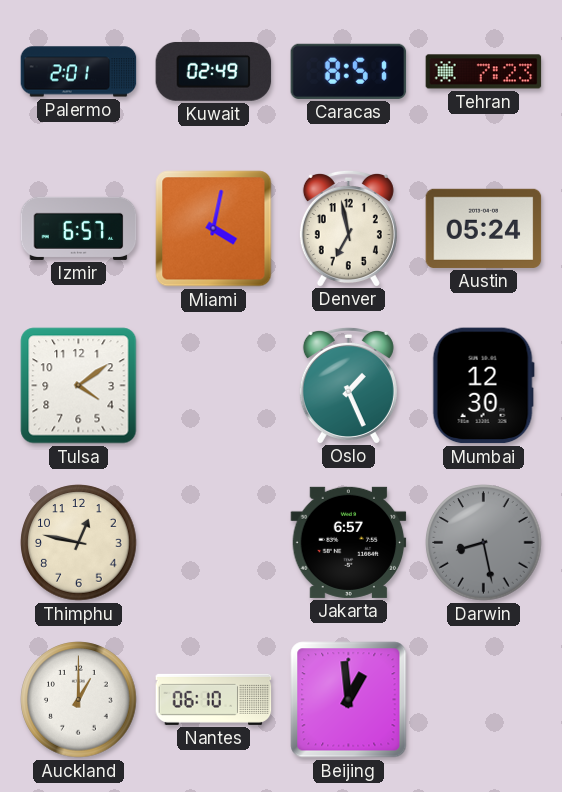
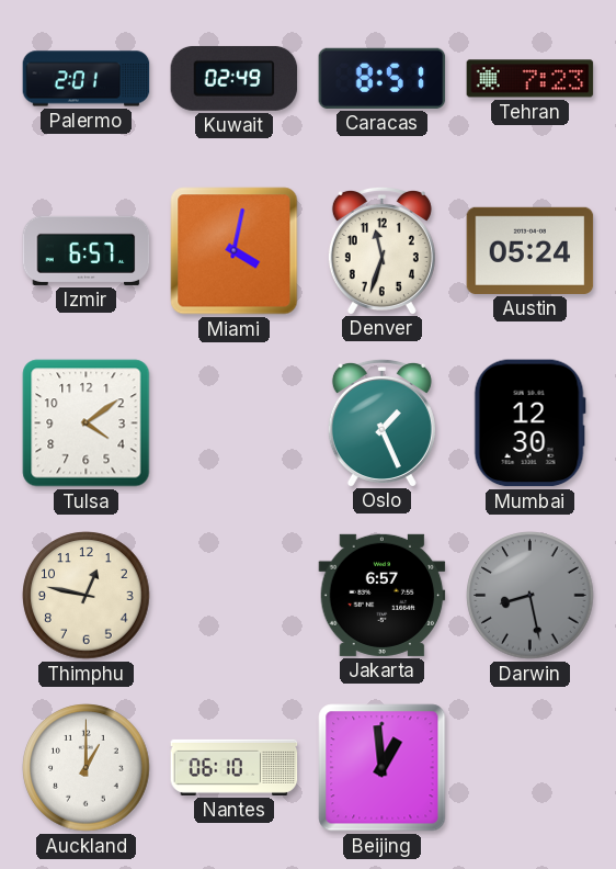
Denver: 6:58 -> 11:33 (381, 250)
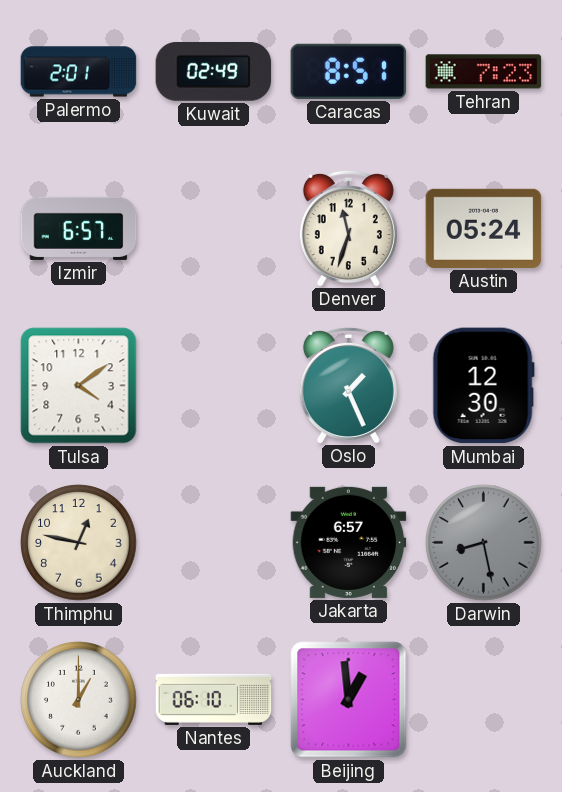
Miami: 4:02 -> none (235, 251)
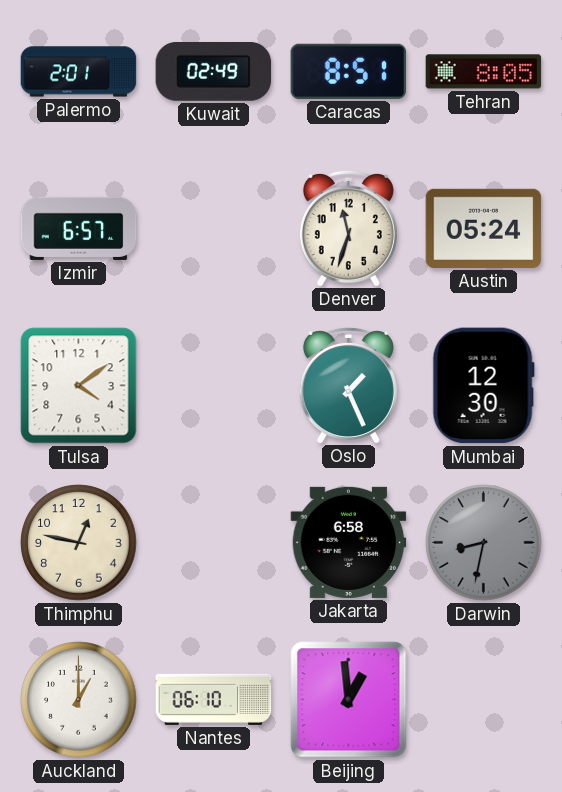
Tehran: 7:23 -> 8:05 (484, 72)
Jakarta: 6:57 -> 6:58 (349, 542)
Darwin: 8:28 -> 8:32 (484, 543)
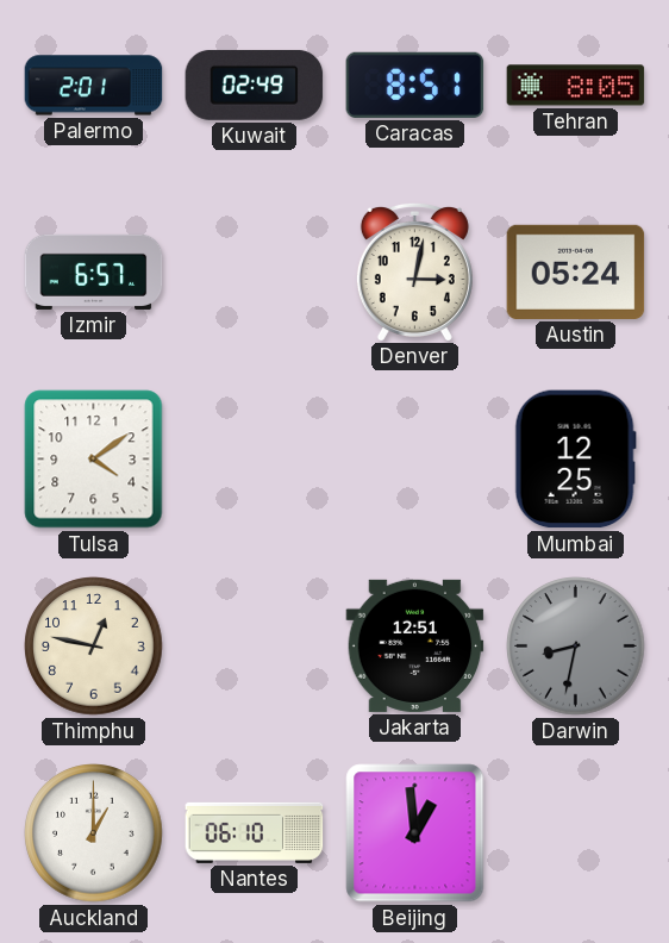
Denver: 11:33 -> 3:02 (414, 271)
Oslo: 1:26 -> none (348, 385)
Mumbai: 12:30 -> 12:25 (575, 460)
Jakarta: 6:58 -> 12:51 (415, 645)
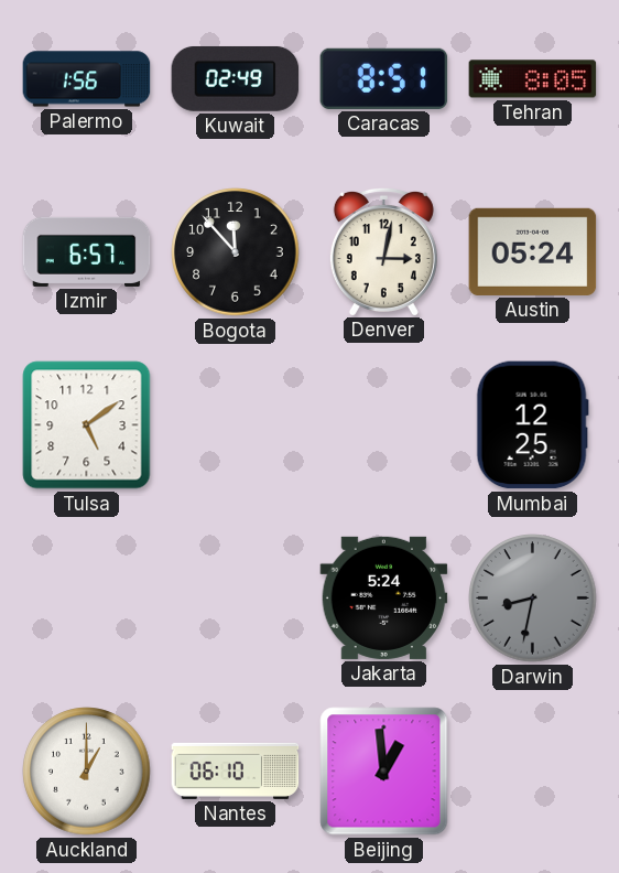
Palermo: 2:01 -> 1:56 (87, 79)
Bogota: none -> 11:53 (236, 252)
Tulsa: 4:09 -> 5:09 (87, 425)
Thimphu: 12:47 -> none (94, 647)
Jakarta: 12:51 -> 5:24 (384, 597)
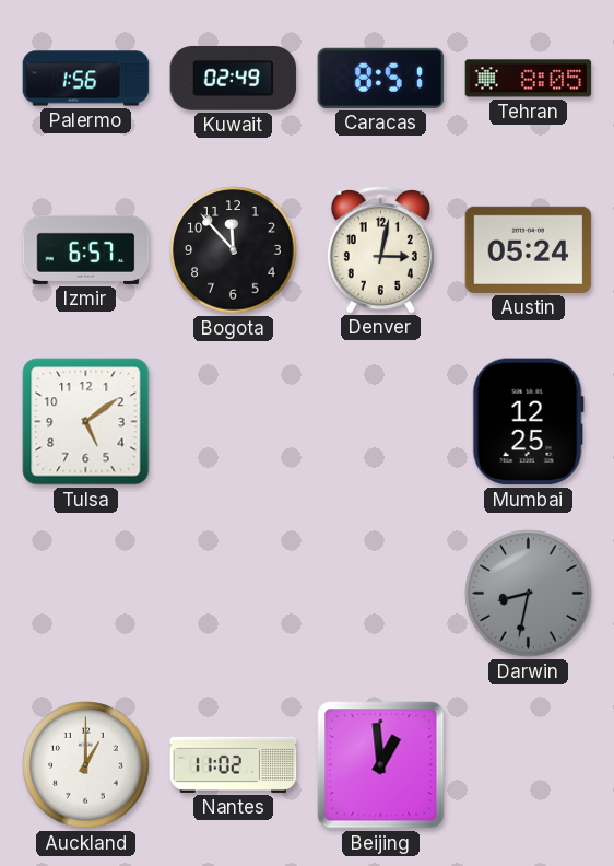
Jakarta: 5:24 -> none (384, 597)
Nantes: 06:10 -> 11:02 (234, 764)
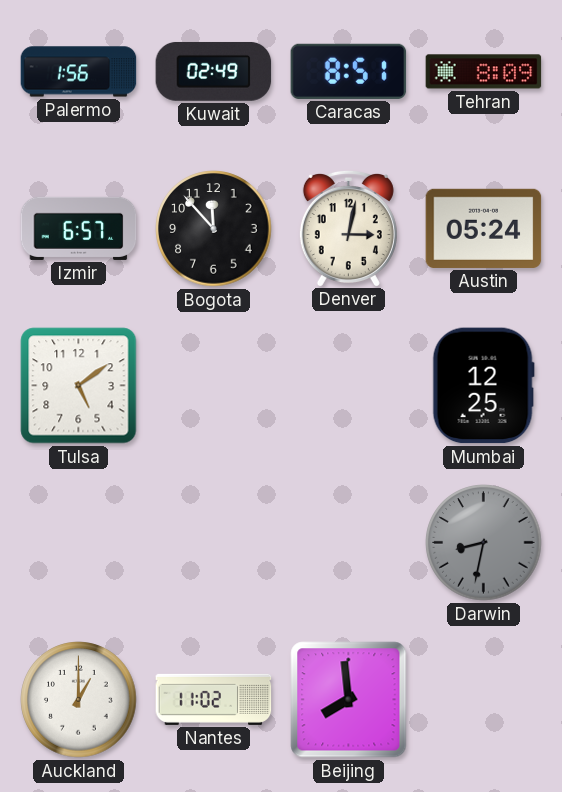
Tehran: 8:05 -> 8:09 (484, 72)
Beijing: 12:59 -> 7:59 (349, 700)
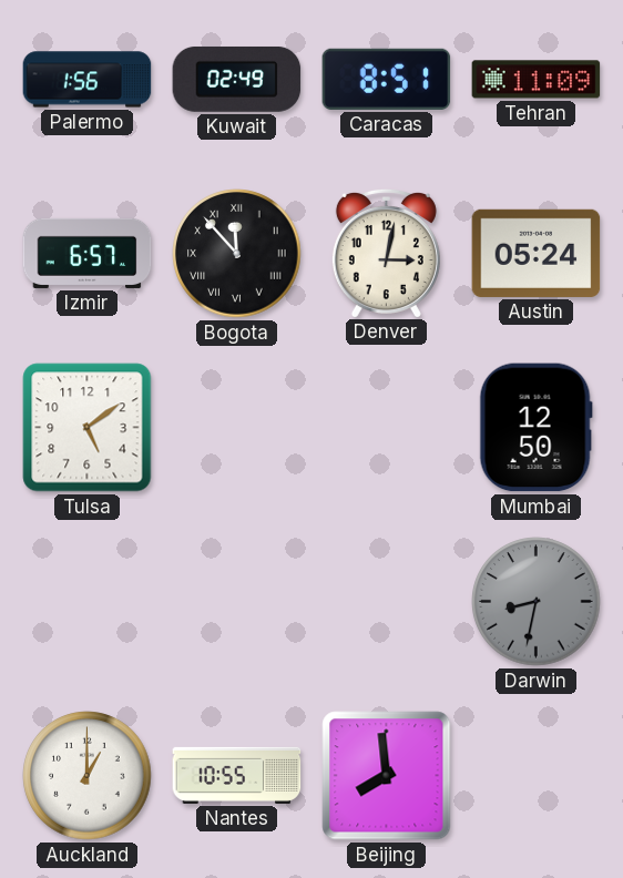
Tehran: 8:09 -> 11:09 (537, 80)
Bogota numerals: Arabic -> Roman (237, 254)
Mumbai: 12:25 -> 12:50 (535, 428)
Nantes: 11:02 -> 10:55 (237, 775)
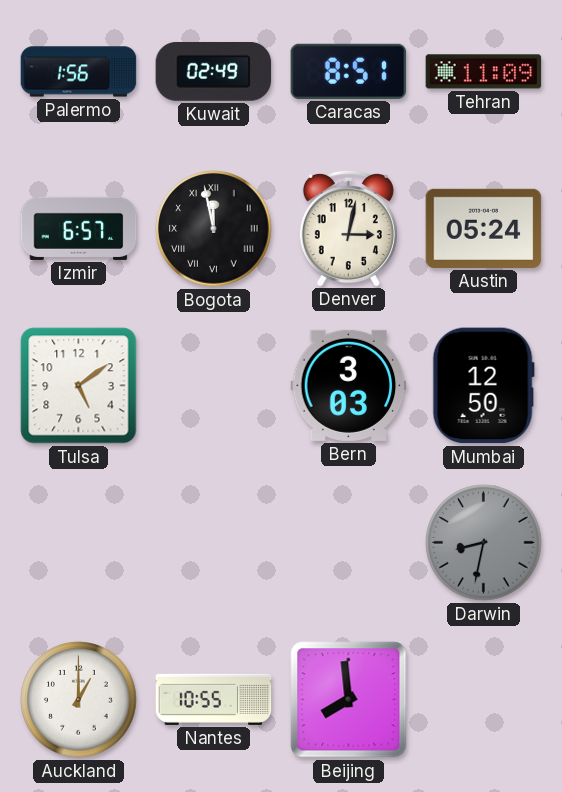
Bogota: 11:53 -> 11:58 (214, 229)
Bern: none -> 3:03 (349, 385)
